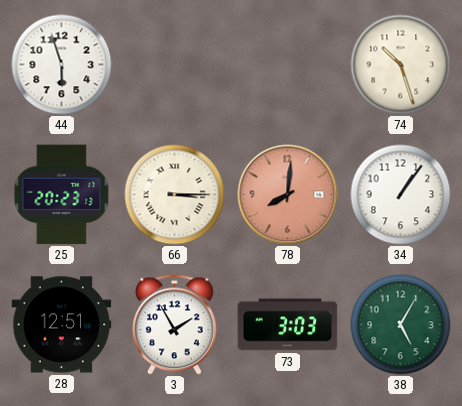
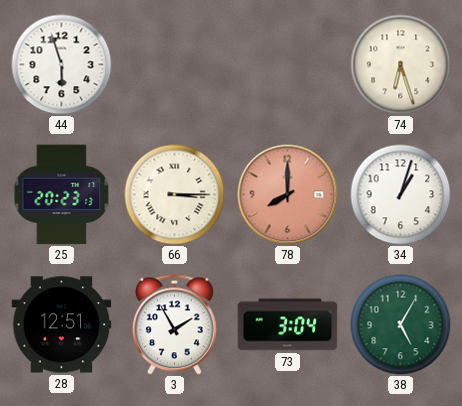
74: 10:27 -> 6:27 (401, 65)
78: 8:01 -> 8:00 (288, 195)
34: 1:06 -> 1:03 (401, 195)
73: 3:03 -> 3:04 (288, 325)
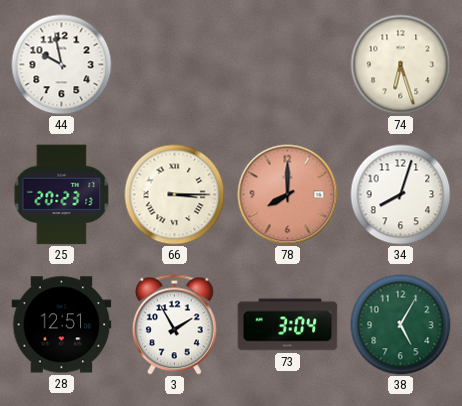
44: 5:57 -> 9:58 (62, 65)
34: 1:03 -> 8:03 (401, 195)
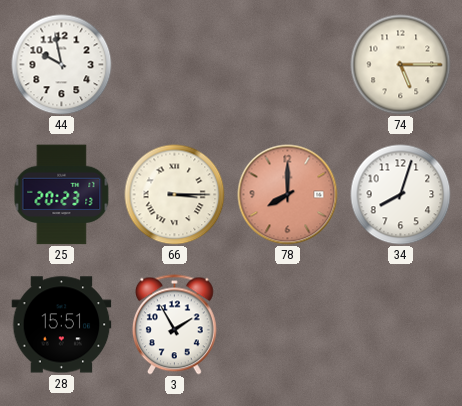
74: 6:27 -> 5:15 (401, 65)
28: 12:51 -> 15:51 (62, 325)
73: 3:04 -> none (288, 325)
38: 5:05 -> none (401, 325)
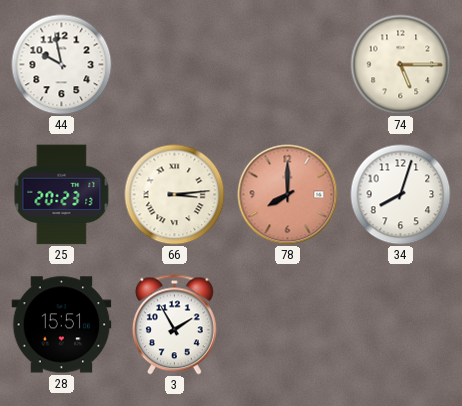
66: 3:15 -> 3:14 (175, 195)
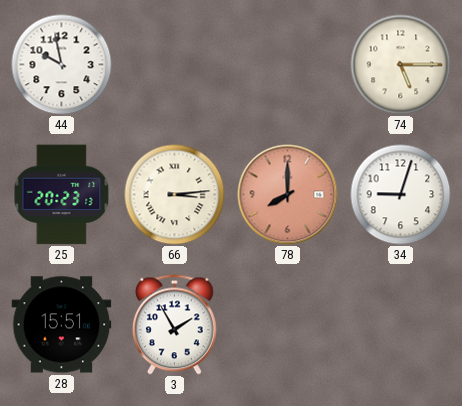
34: 8:03 -> 9:03 (401, 195)
